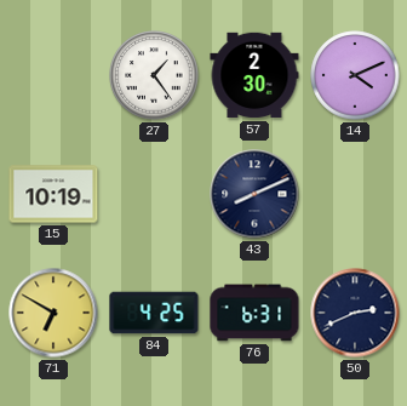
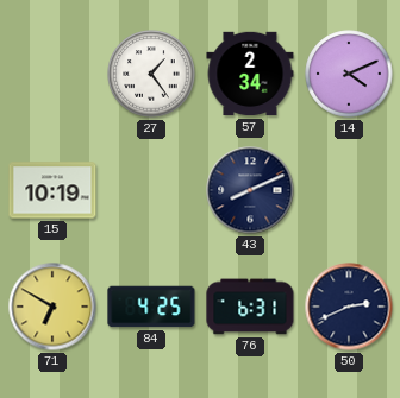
57: 2:30 -> 2:34 (250, 74)
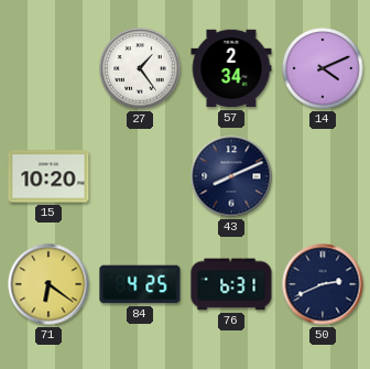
15: 10:19 -> 10:20 (48, 176)
71: 6:50 -> 6:21 (48, 284)
